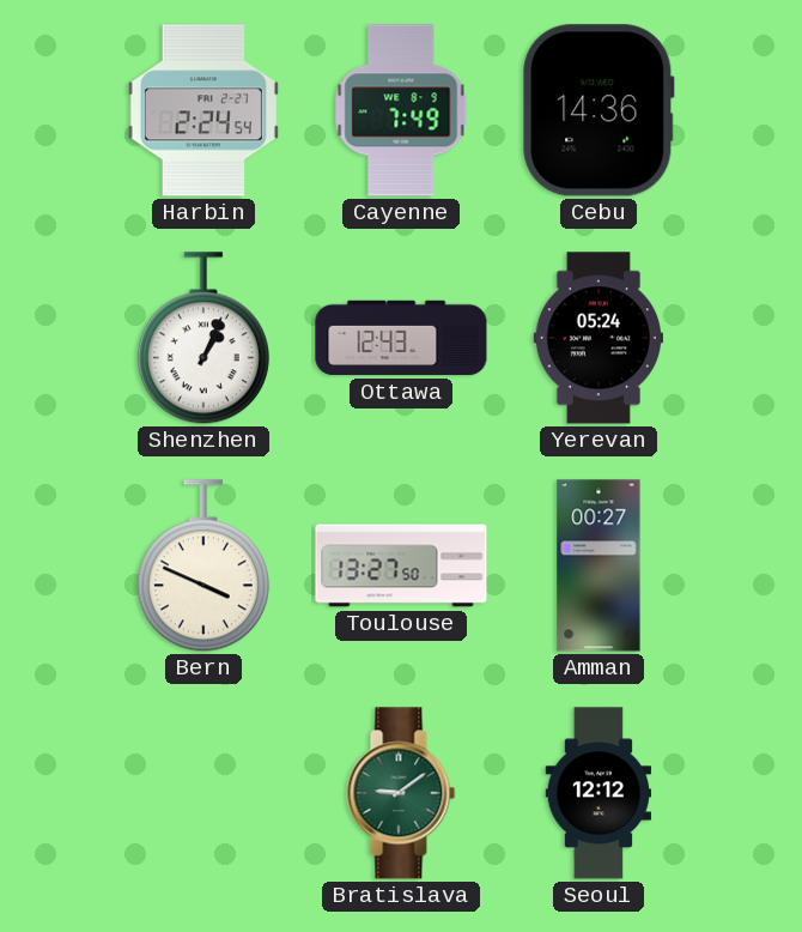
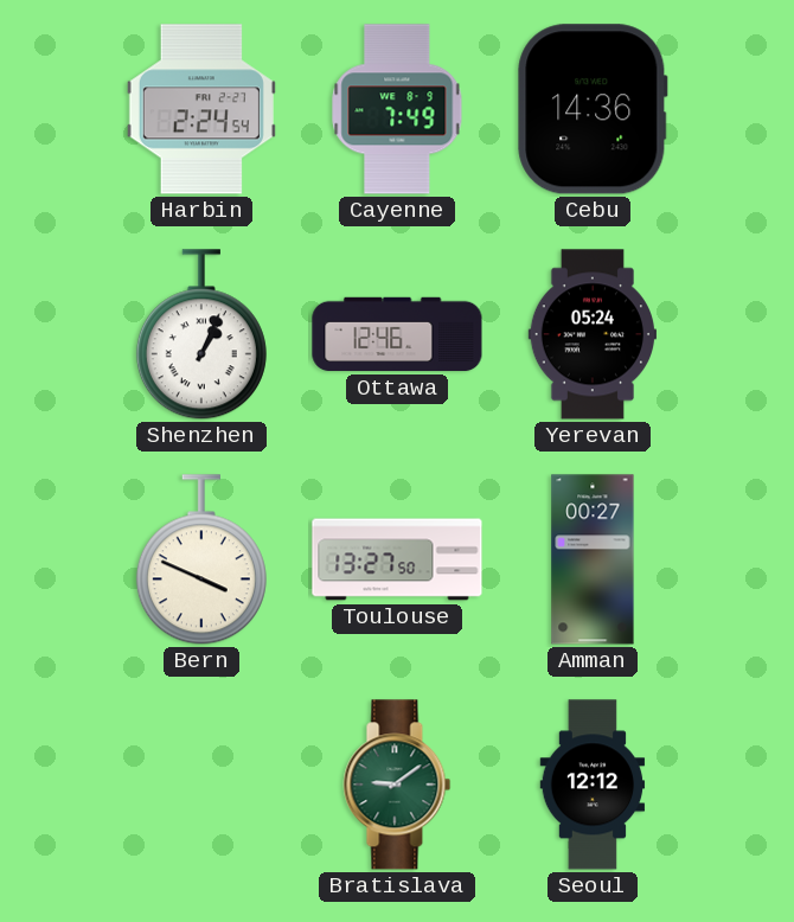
Ottawa: 12:43 -> 12:46 (397, 334)
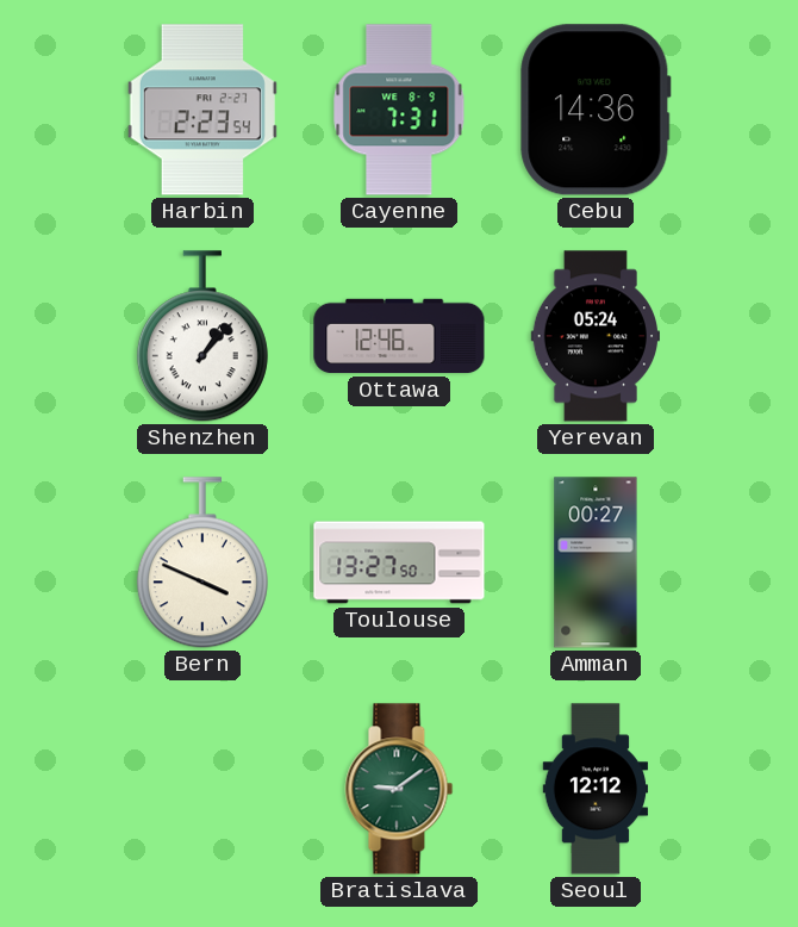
Harbin: 2:24 -> 2:23 (202, 110)
Cayenne: 7:49 -> 7:31 (399, 110)
Shenzhen: 1:04 -> 1:07 (202, 337)
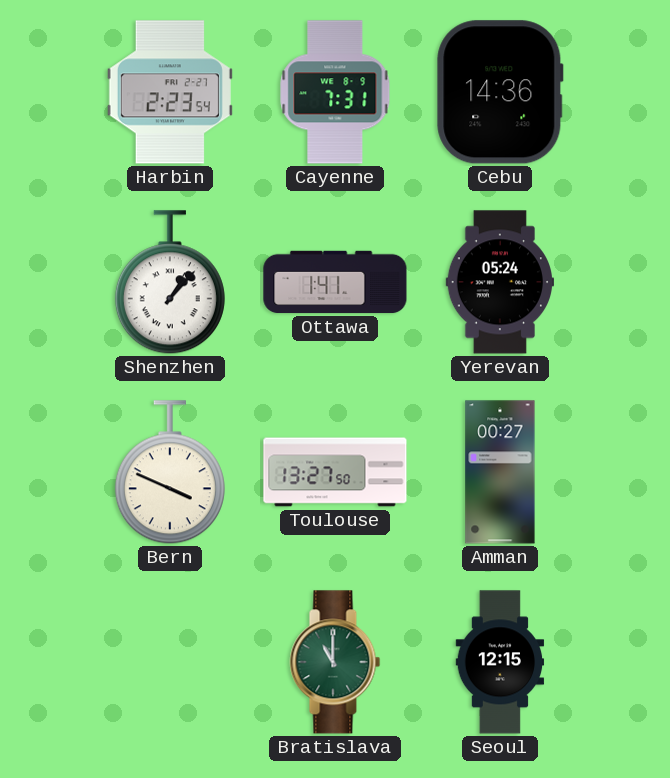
Ottawa: 12:46 -> 1:41 (335, 282)
Bratislava: 9:09 -> 11:00 (335, 662)
Seoul: 12:12 -> 12:15 (500, 662)
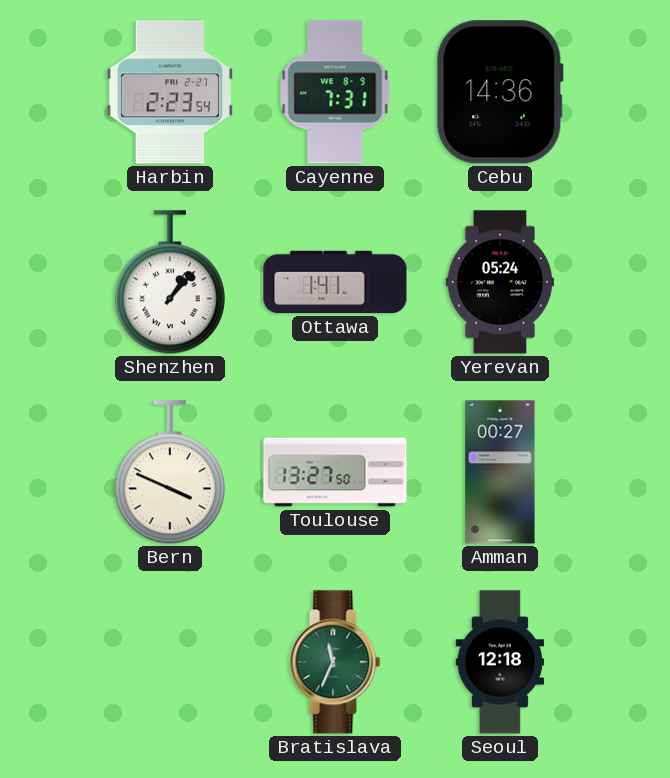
Bratislava: 11:00 -> 11:34 (335, 662)
Seoul: 12:15 -> 12:18 (500, 662)
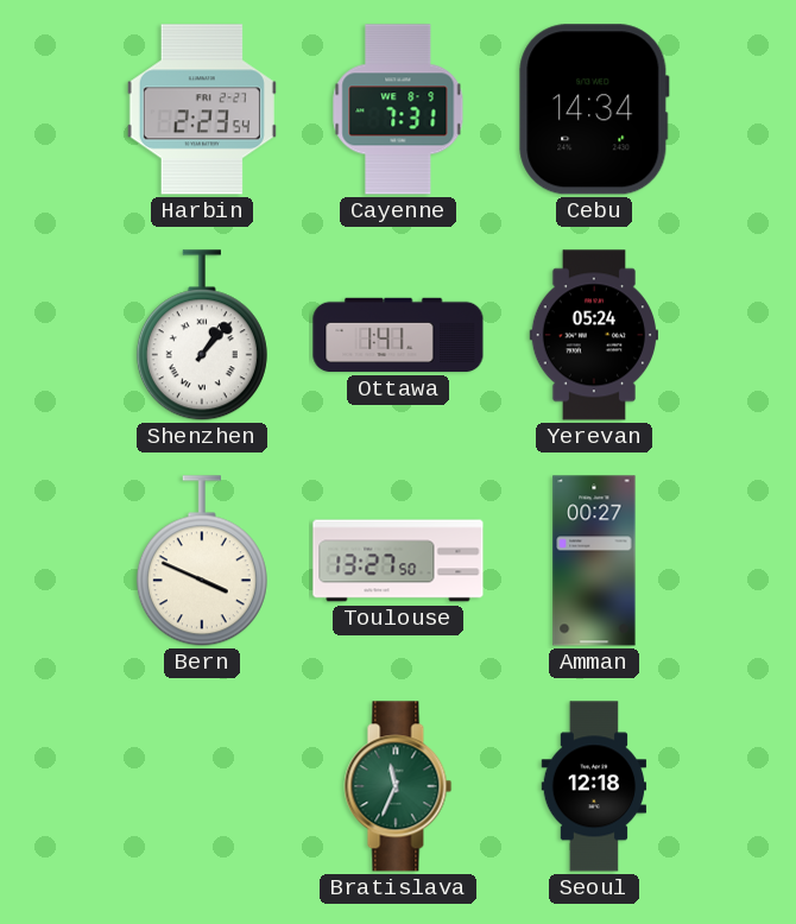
Cebu: 14:36 -> 14:34 (594, 109)
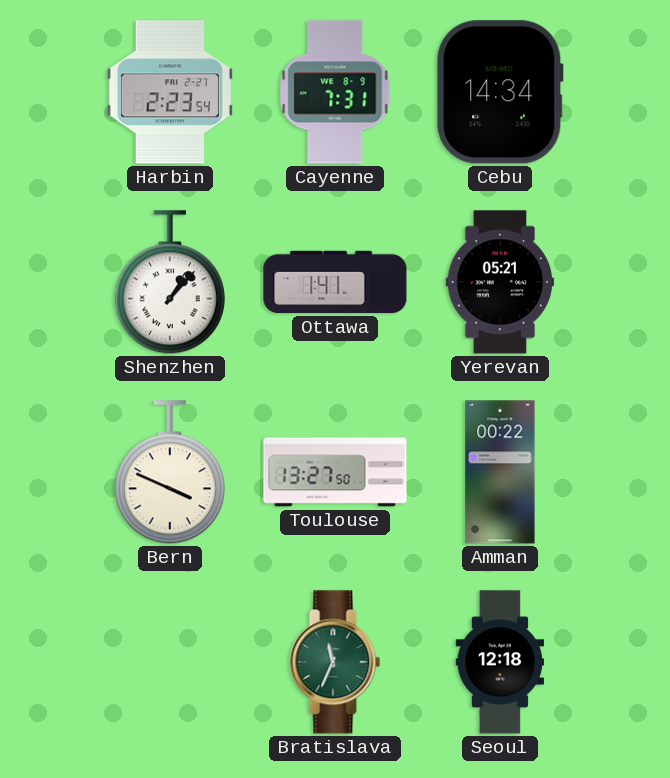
Yerevan: 05:24 -> 05:21 (499, 282)
Amman: 00:27 -> 00:22 (500, 472)
